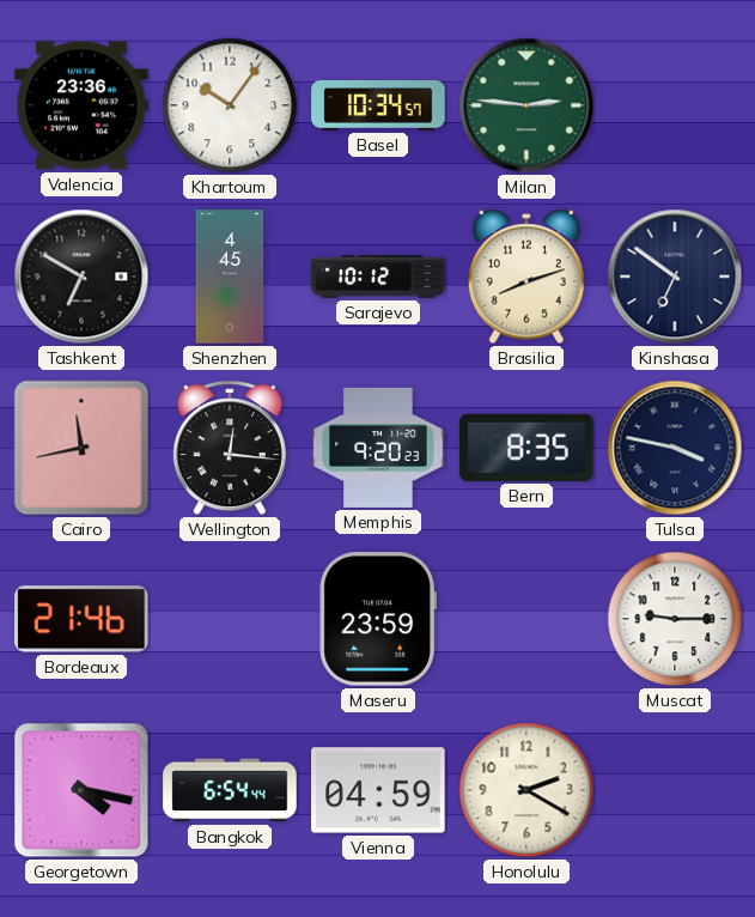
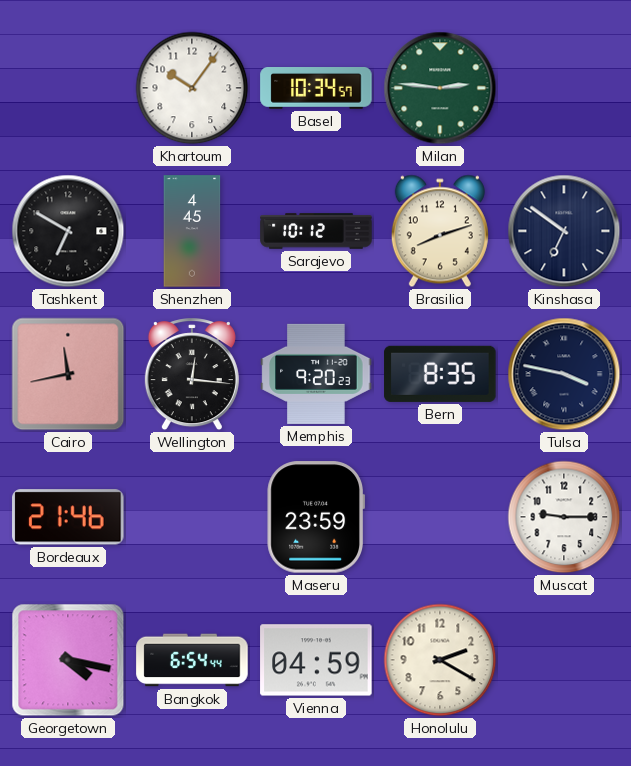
Valencia: 23:36 -> none (81, 105)
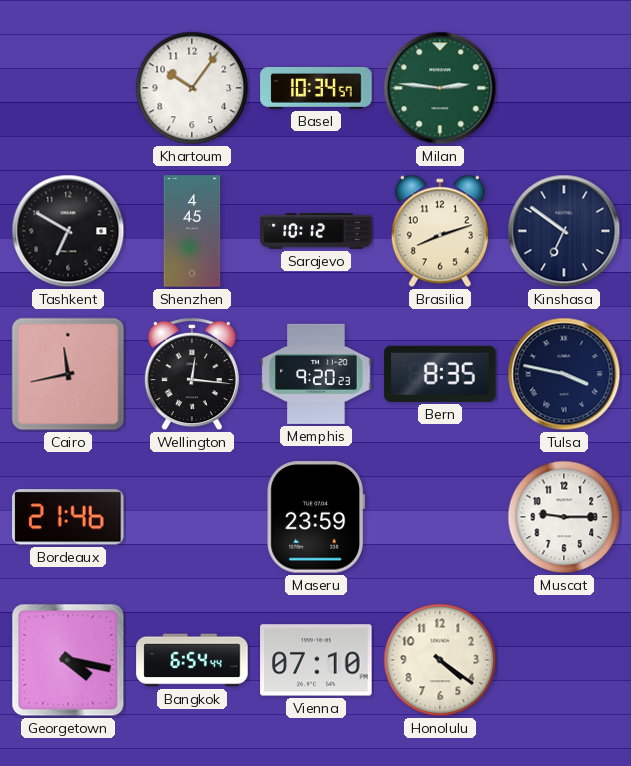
Vienna: 04:59 -> 07:10 (316, 660)
Honolulu: 2:20 -> 4:21 (440, 660)
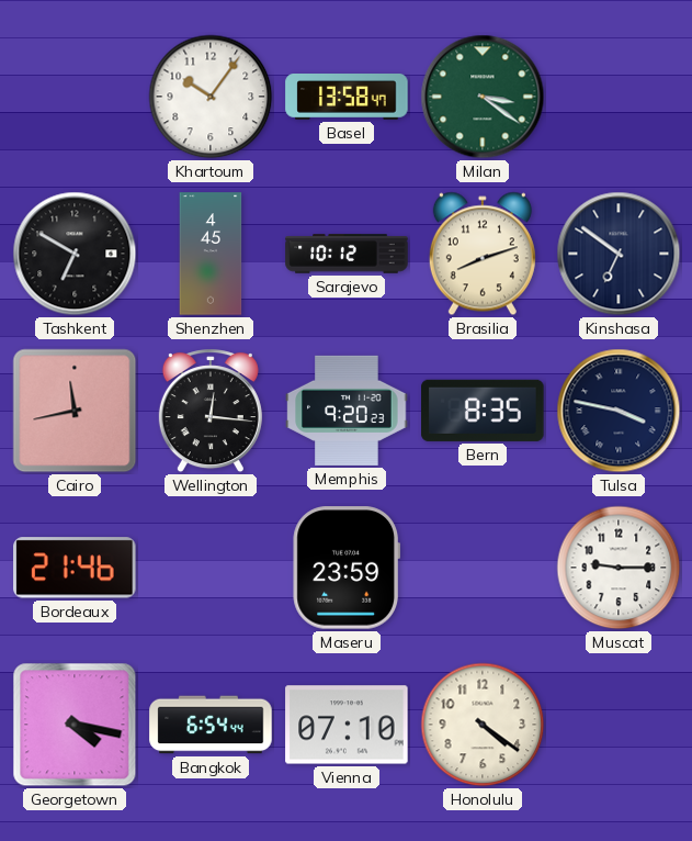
Basel: 10:34 -> 13:58 (347, 98)
Milan: 2:46 -> 3:21 (483, 97)
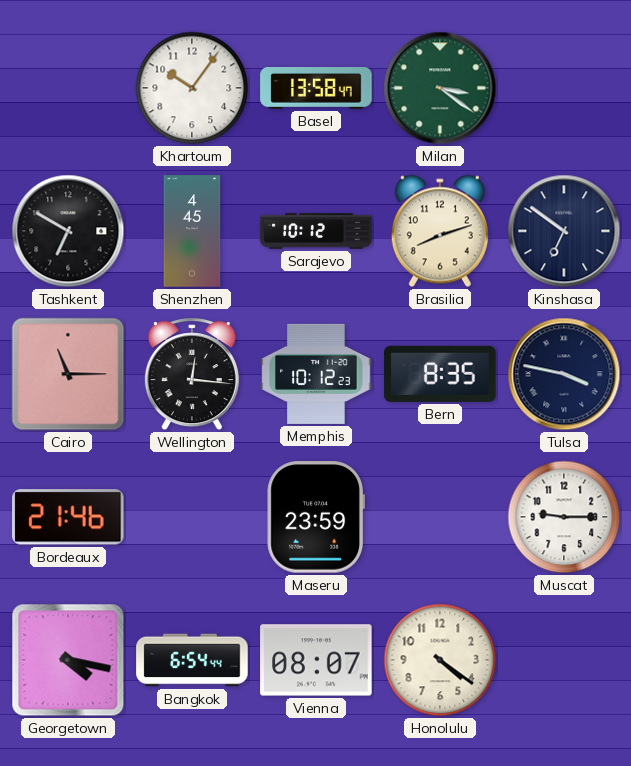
Cairo: 11:43 -> 11:15 (68, 374)
Memphis: 9:20 -> 10:12 (316, 374)
Vienna: 07:10 -> 08:07 (316, 660)
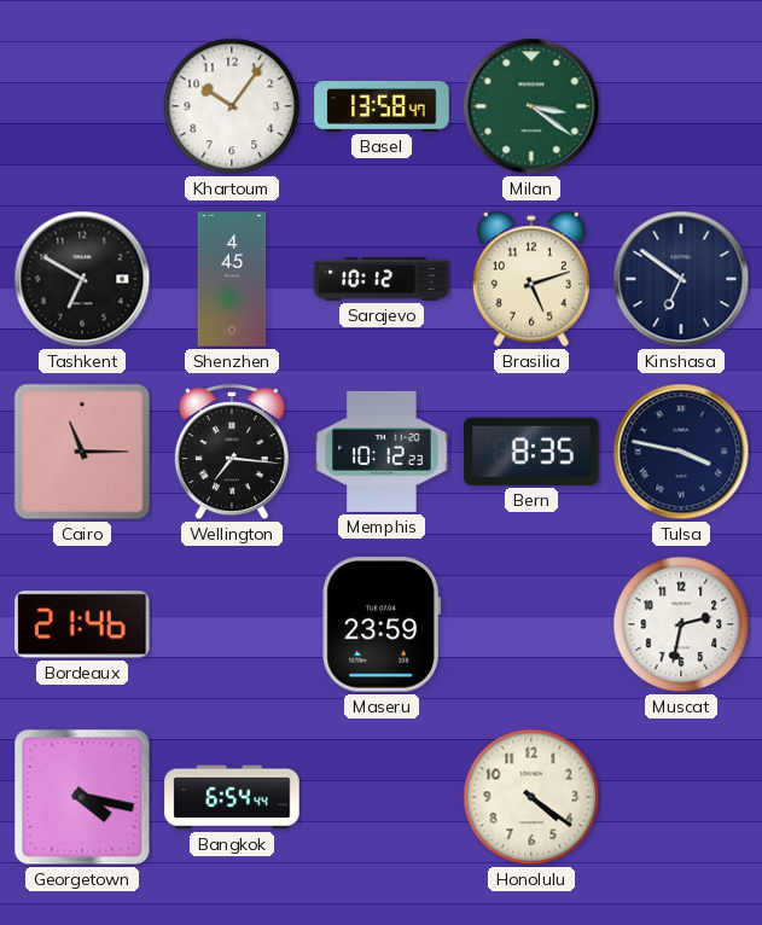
Brasilia: 8:12 -> 5:12 (531, 279)
Wellington: 12:16 -> 7:16 (232, 453)
Muscat: 9:15 -> 2:32 (681, 624)
Vienna: 08:07 -> none (316, 660)
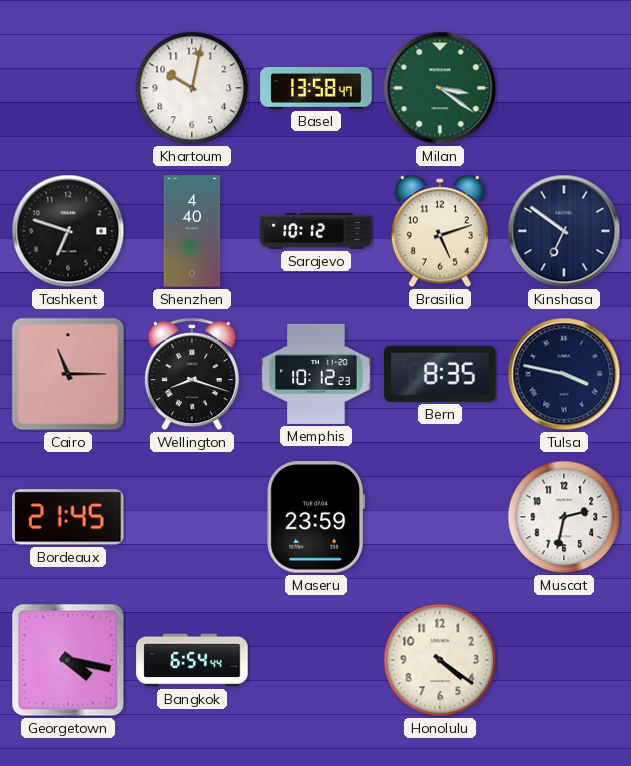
Khartoum: 10:06 -> 10:02 (192, 88)
Tashkent: 6:50 -> 6:48 (68, 231)
Shenzhen: 4:45 -> 4:40 (192, 231)
Wellington: 7:16 -> 8:18 (192, 375)
Bordeaux: 21:46 -> 21:45 (68, 517)
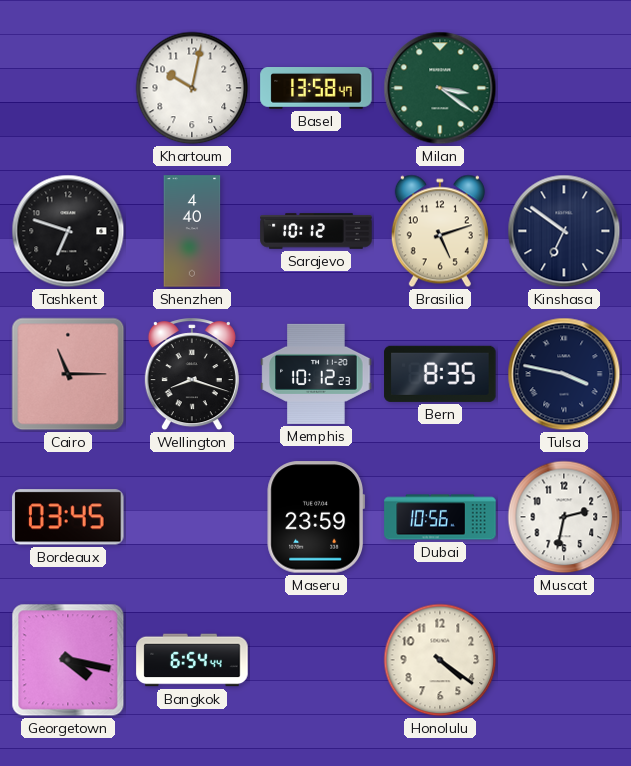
Bordeaux: 21:45 -> 03:45 (68, 517)
Dubai: none -> 10:56 (440, 517)
